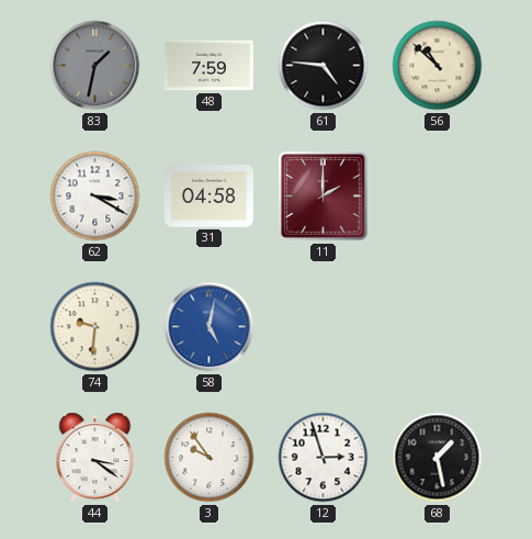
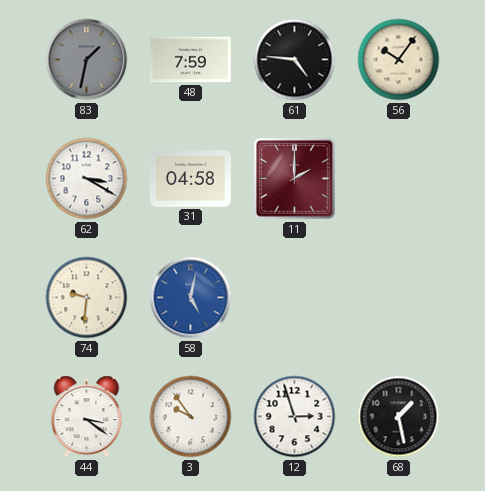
56: 10:52 -> 10:06 (399, 60)
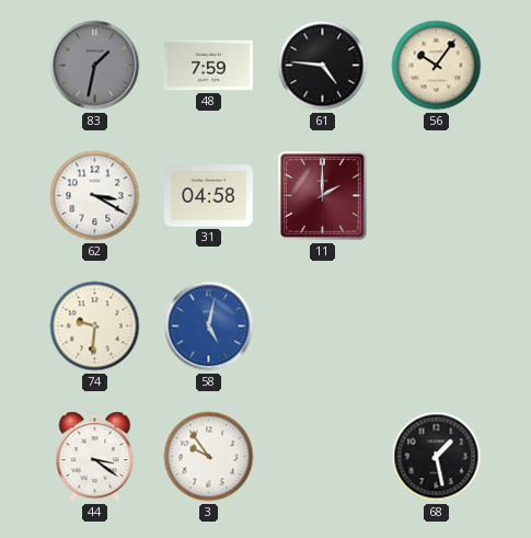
12: 2:57 -> none (295, 417)
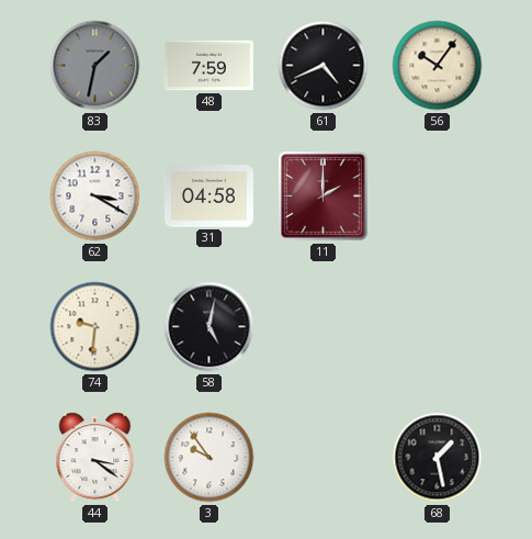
61: 4:46 -> 4:41 (324, 66)
58 dial: blue -> black (210, 327)
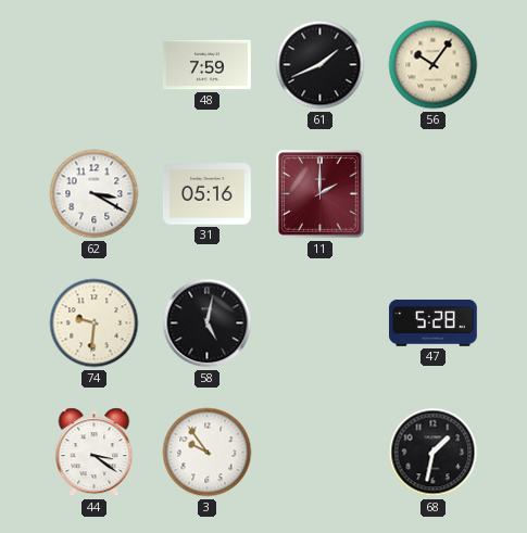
83: 1:32 -> none (95, 66)
61: 4:41 -> 1:41 (321, 65)
31: 04:58 -> 05:16 (206, 194)
47: none -> 5:28 (432, 322)
68: 1:28 -> 1:32 (434, 453)
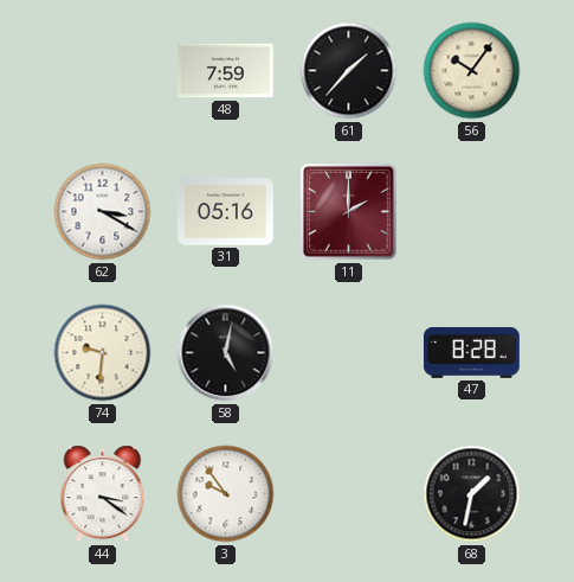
61: 1:41 -> 1:37 (349, 71)
47: 5:28 -> 8:28 (471, 352)
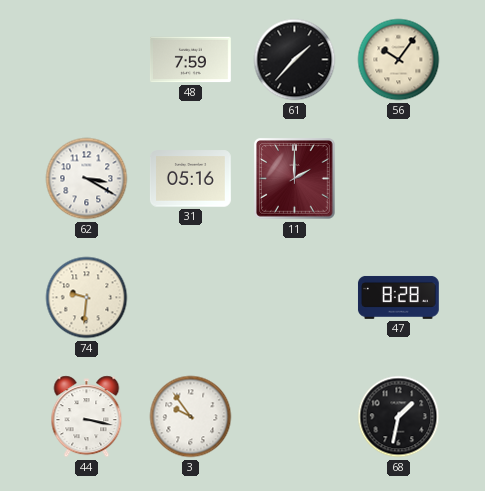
58: 5:02 -> none (226, 353)
44: 3:21 -> 3:17 (87, 417)
